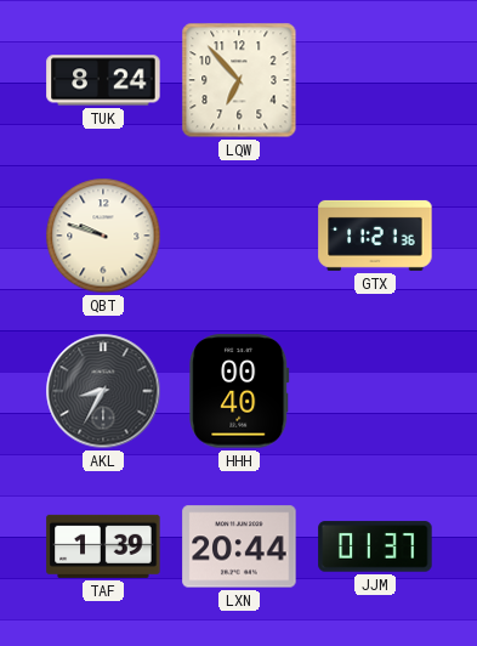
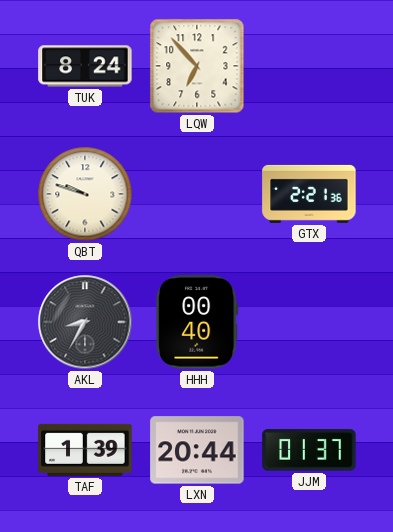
GTX: 11:21 -> 2:21 (309, 194)
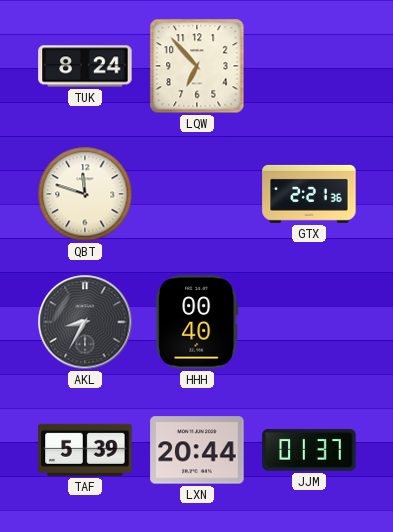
QBT: 9:48 -> 11:48 (85, 194)
TAF: 1:39 -> 5:39 (85, 450)
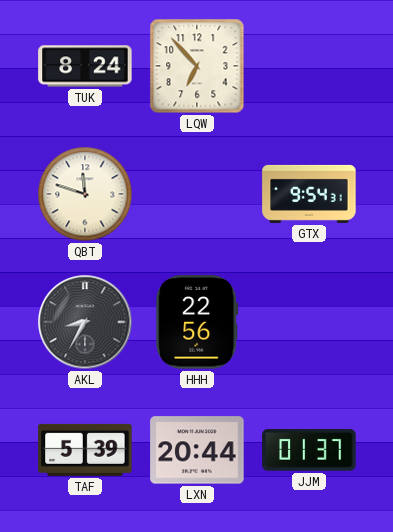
GTX: 2:21 -> 9:54 (309, 194)
HHH: 00:40 -> 22:56 (197, 322)
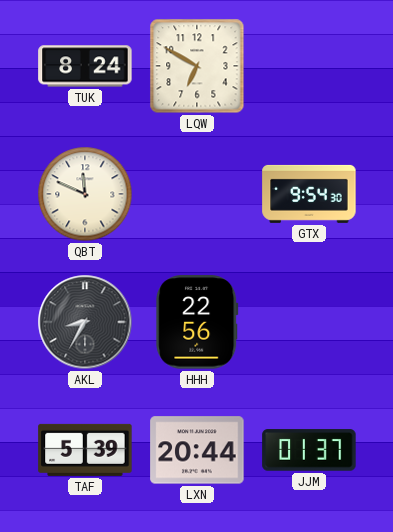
LQW: 6:53 -> 6:50 (197, 66)
QBT: 11:48 -> 11:49 (85, 194)
GTX: 9:54:31 -> 9:54:30 (309, 194)
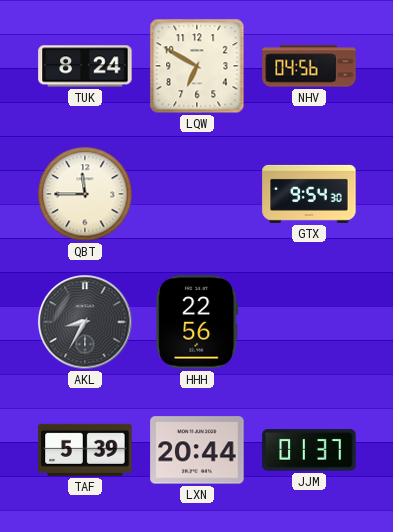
NHV: none -> 04:56 (309, 66)
QBT: 11:49 -> 11:45 (85, 194)
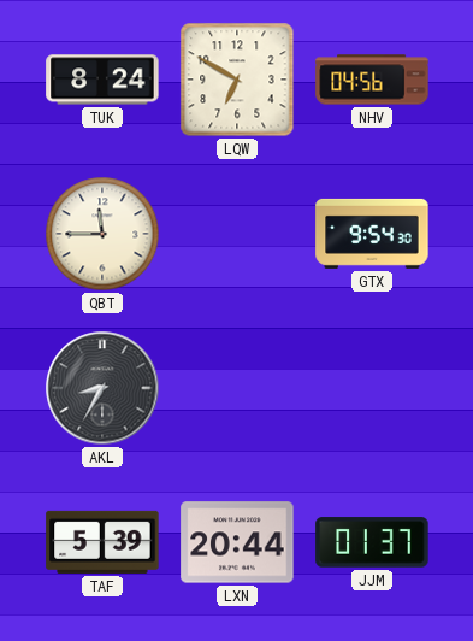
HHH: 22:56 -> none (197, 322)
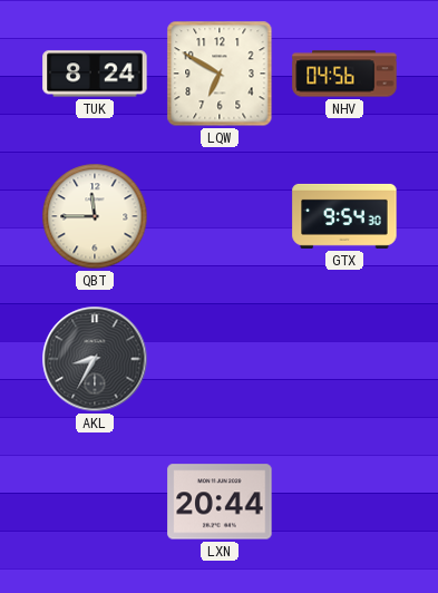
TAF: 5:39 -> none (102, 542)
JJM: 01:37 -> none (372, 542)
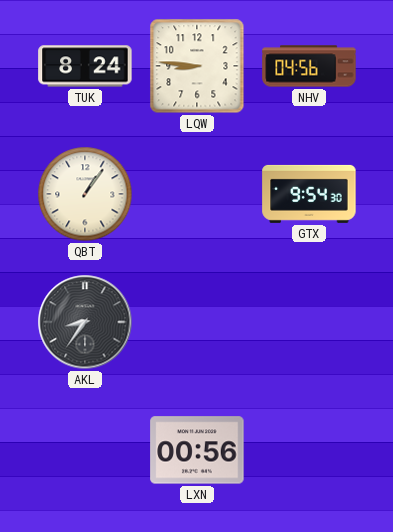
LQW: 6:50 -> 8:46 (197, 66)
QBT: 11:45 -> 1:06 (85, 194)
AKL: 8:35 -> 8:36 (85, 322)
LXN: 20:44 -> 00:56 (197, 450)
